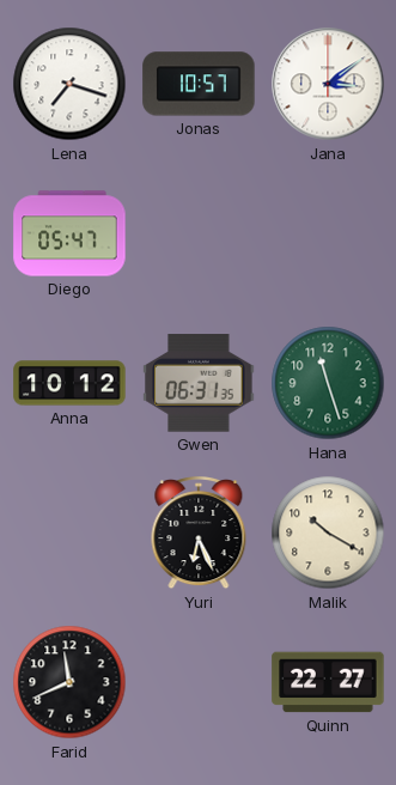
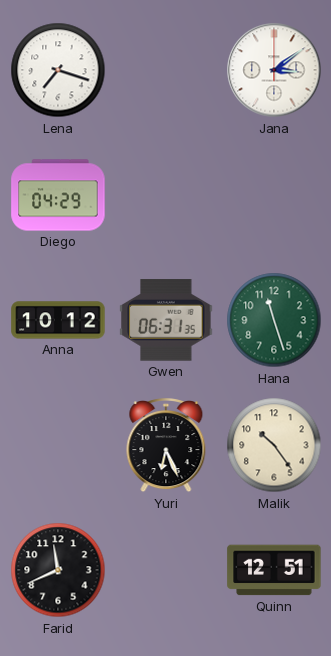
Jonas: 10:57 -> none (199, 84)
Diego: 05:47 -> 04:29 (58, 195)
Malik: 10:20 -> 10:24 (274, 445)
Quinn: 22:27 -> 12:51 (274, 570)
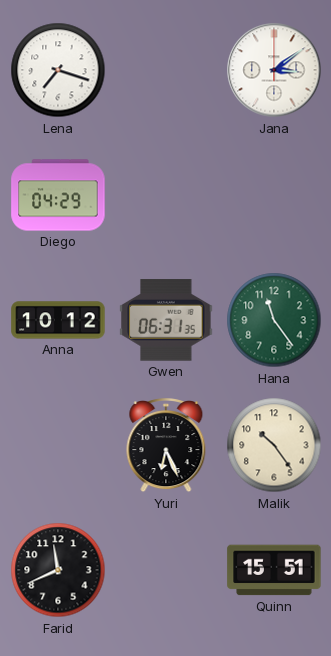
Hana: 11:27 -> 11:24 (274, 320)
Quinn: 12:51 -> 15:51 (274, 570)
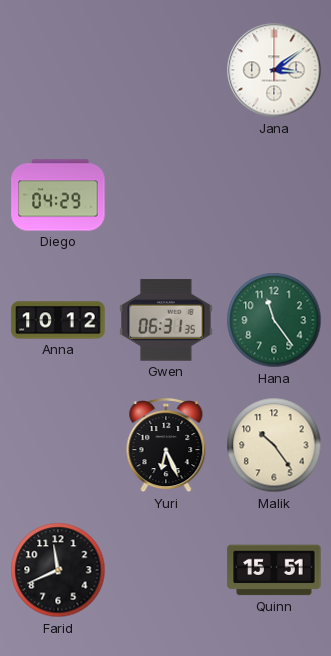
Lena: 7:18 -> none (58, 70)
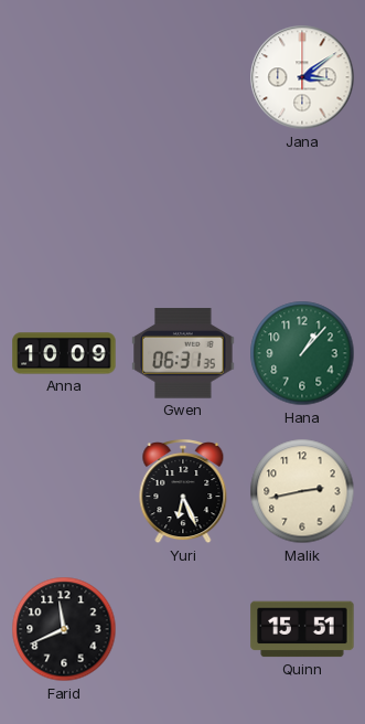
Diego: 04:29 -> none (58, 195)
Anna: 10:12 -> 10:09 (64, 353)
Hana: 11:24 -> 1:07 (302, 353)
Malik: 10:24 -> 2:43 (302, 491)
